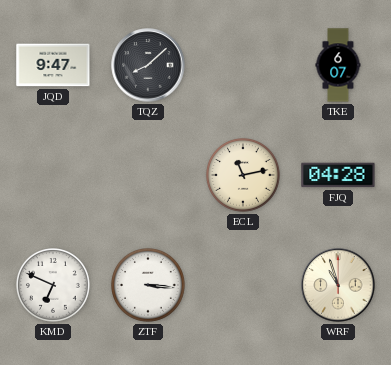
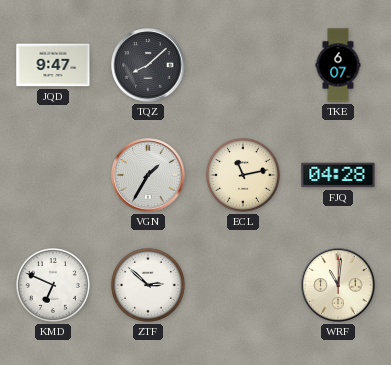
VGN: none -> 1:35 (148, 175)
ZTF: 3:16 -> 2:52 (149, 286)
WRF: 10:57 -> 11:01 (338, 285)
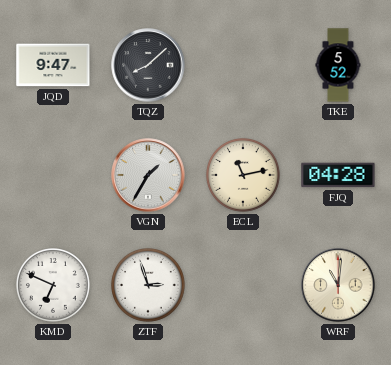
TKE: 6:07 -> 5:52 (338, 65)
ZTF: 2:52 -> 2:57 (149, 286)
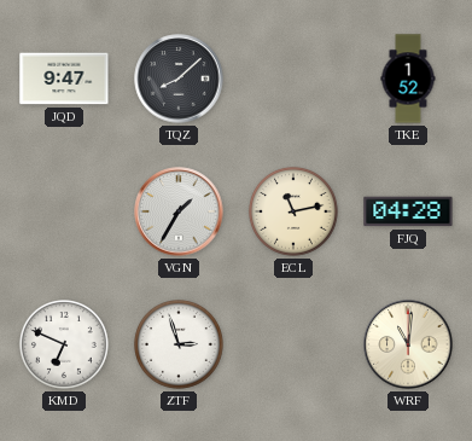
TKE: 5:52 -> 1:52 (408, 79)
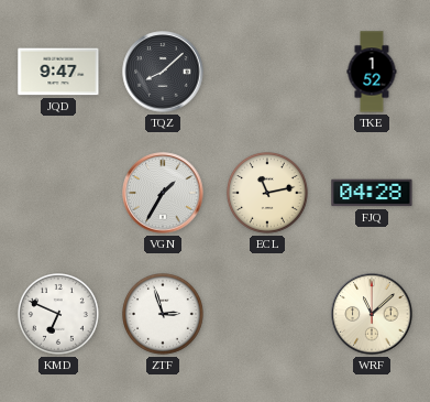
WRF: 11:01 -> 11:08 (372, 314)
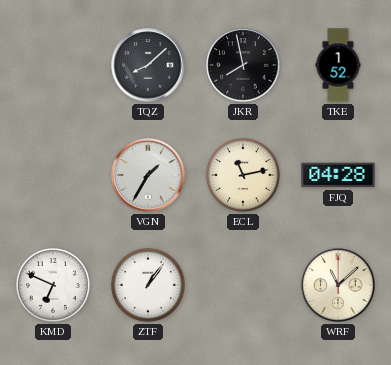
JQD: 9:47 -> none (58, 72)
JKR: none -> 7:58 (243, 65)
ZTF: 2:57 -> 1:06 (149, 286)
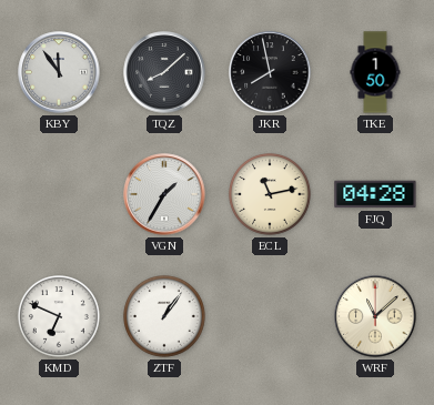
KBY: none -> 11:54 (59, 72)
TKE: 1:52 -> 1:50 (375, 72)
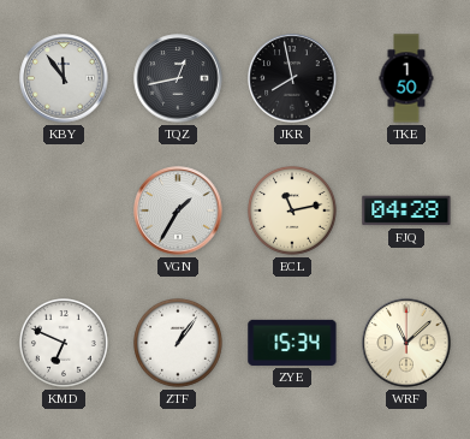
TQZ: 8:08 -> 12:43 (178, 78)
ZYE: none -> 15:34 (292, 343)
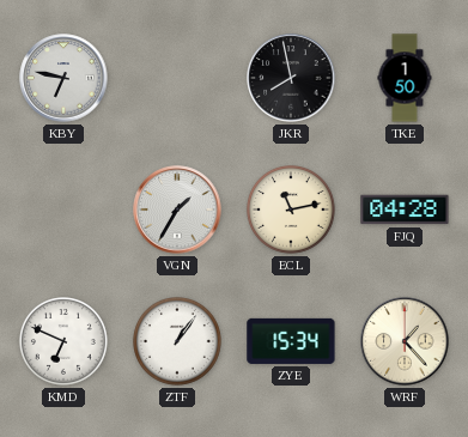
KBY: 11:54 -> 6:47 (63, 78)
TQZ: 12:43 -> none (178, 78)
WRF: 11:08 -> 1:23 (405, 341)
